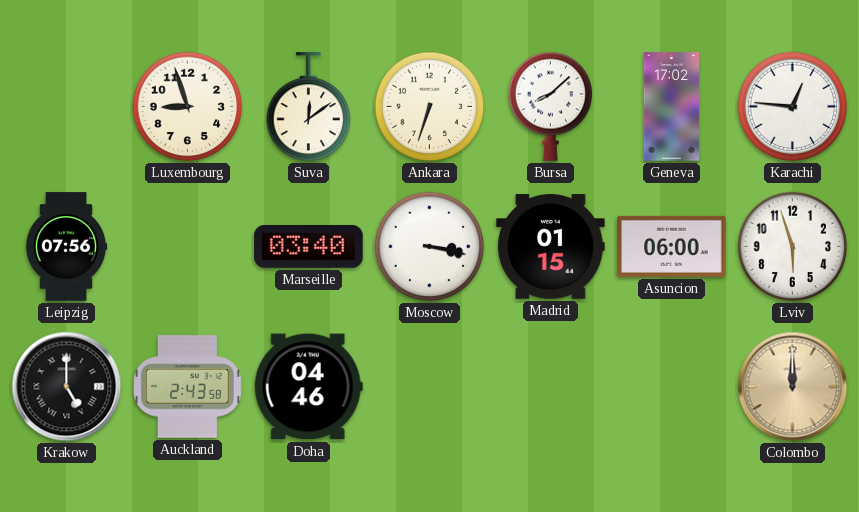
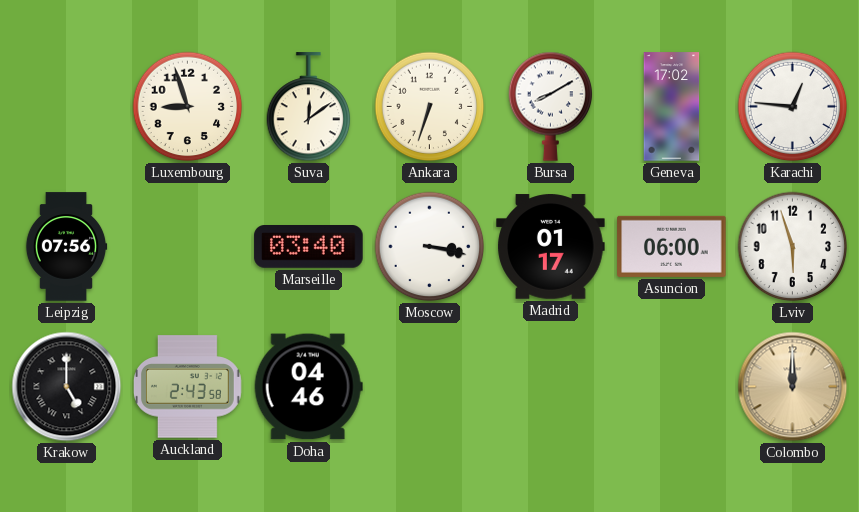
Bursa: 8:08 -> 8:10 (551, 106)
Madrid: 01:15 -> 01:17 (551, 247)
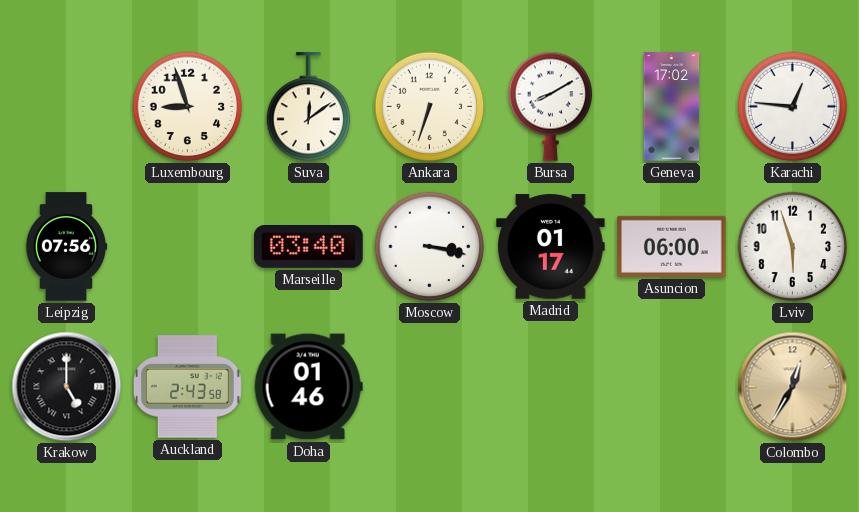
Doha: 04:46 -> 01:46 (308, 387)
Colombo: 12:00 -> 12:35 (793, 387)
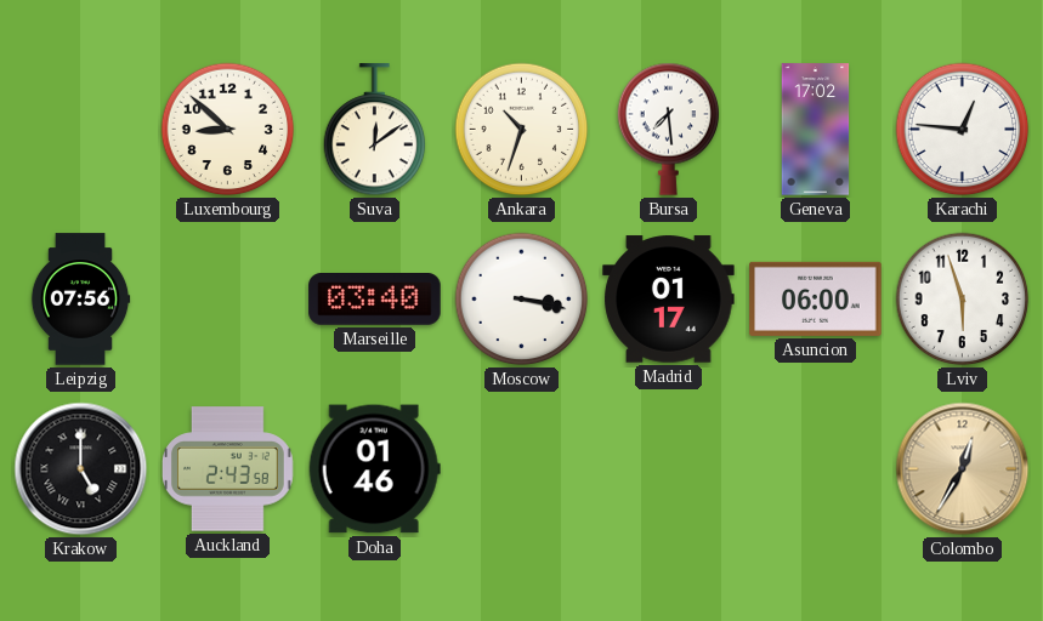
Luxembourg: 8:57 -> 8:52 (228, 130)
Ankara: 6:33 -> 10:33 (522, 130)
Bursa: 8:10 -> 7:29 (669, 129)
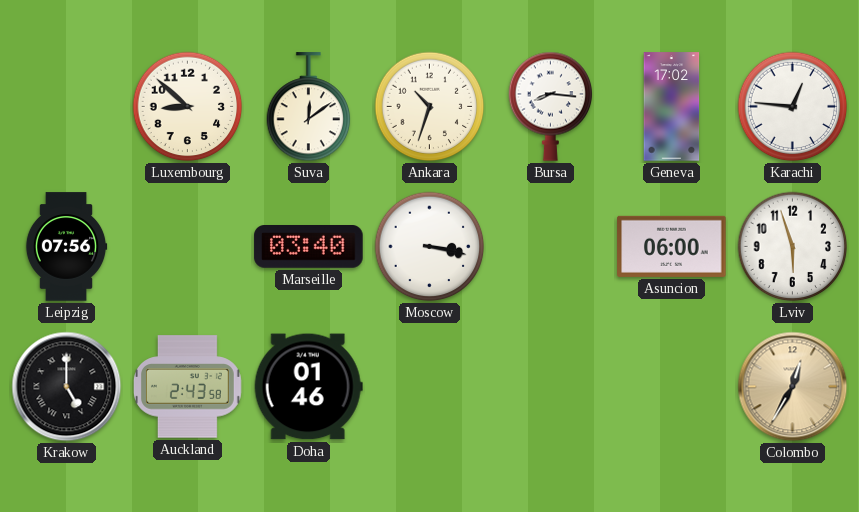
Bursa: 7:29 -> 8:16 (551, 106)
Madrid: 01:17 -> none (669, 300)
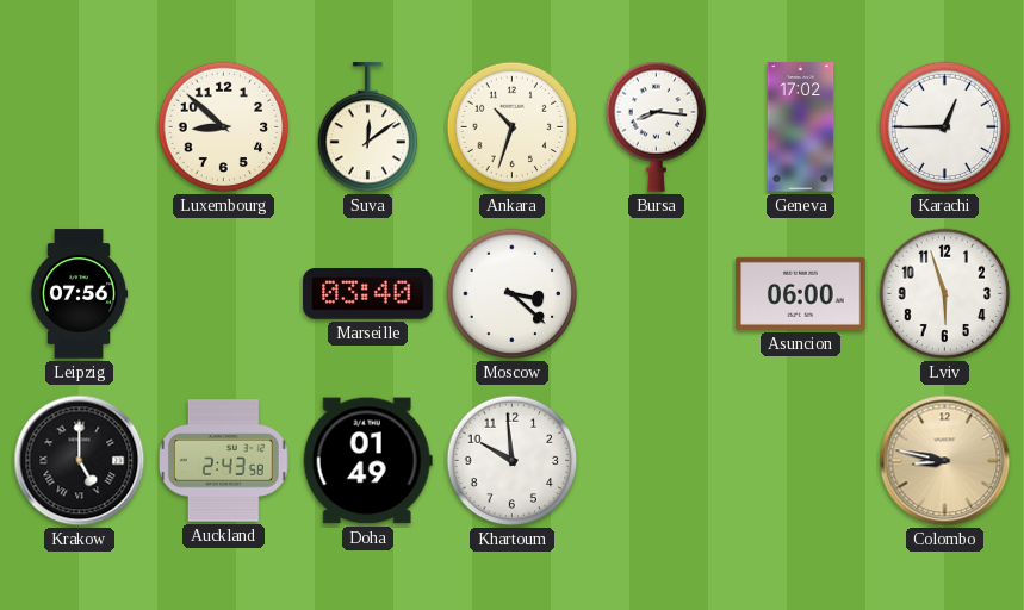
Karachi: 12:46 -> 12:45 (945, 127)
Moscow: 3:17 -> 3:22 (513, 294)
Doha: 01:46 -> 01:49 (367, 461)
Khartoum: none -> 9:59 (513, 461)
Colombo: 12:35 -> 8:47 (945, 461)
